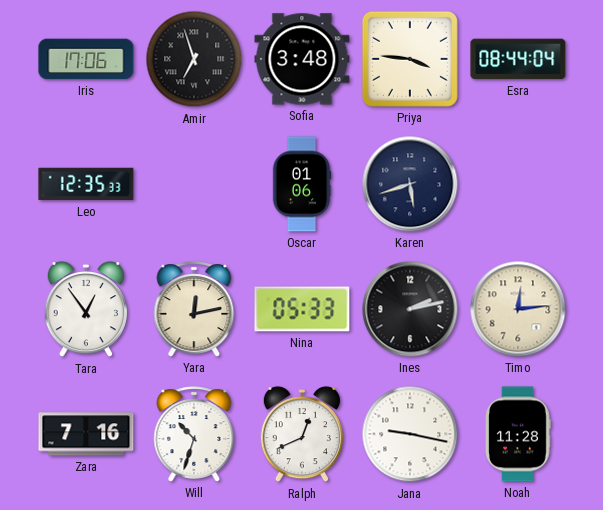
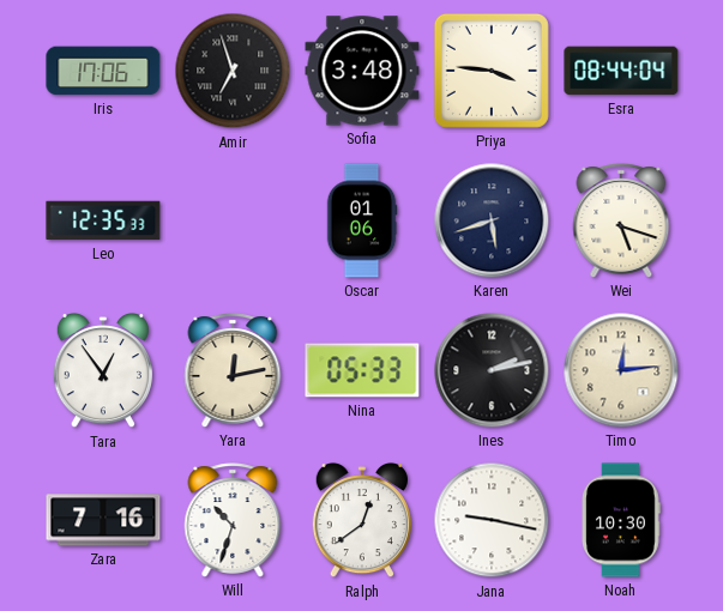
Wei: none -> 5:18 (621, 220)
Ralph: 12:41 -> 12:39 (362, 521)
Noah: 11:28 -> 10:30 (621, 520)
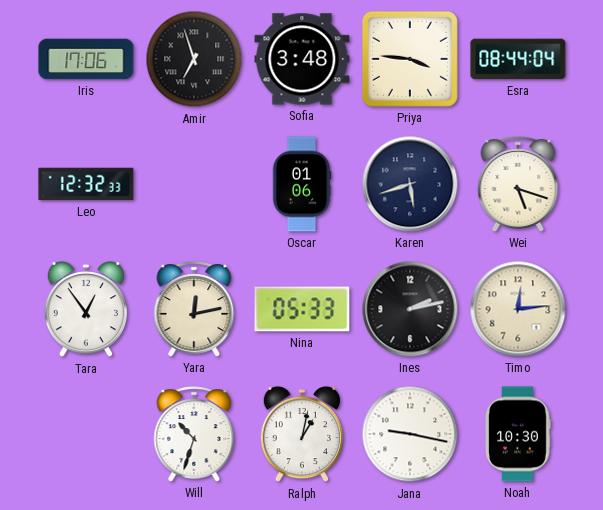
Leo: 12:35 -> 12:32 (86, 184)
Zara: 7:16 -> none (103, 520)
Ralph: 12:39 -> 1:02 (302, 435)
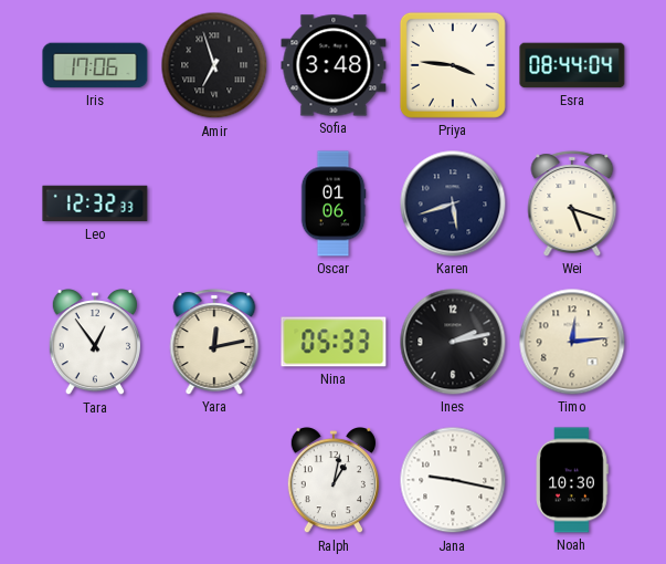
Will: 10:33 -> none (194, 434)
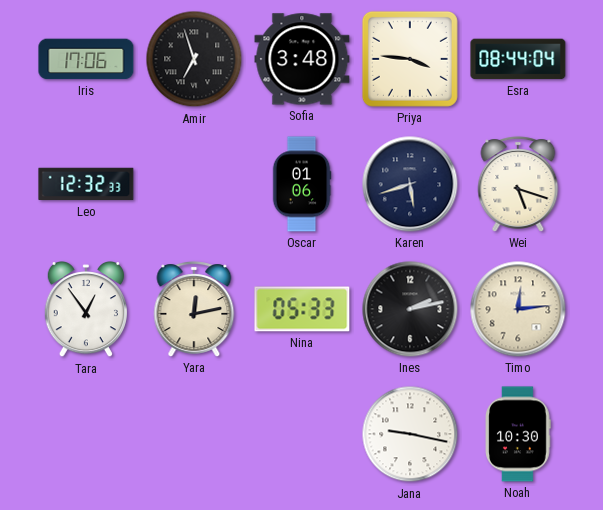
Ralph: 1:02 -> none (334, 481)
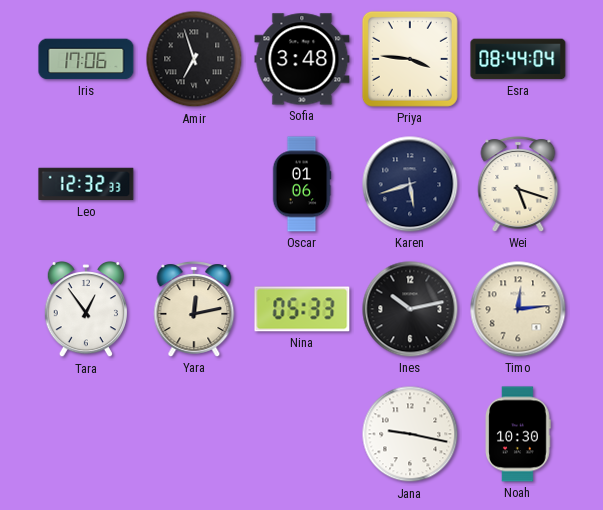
Ines: 2:13 -> 10:13 (410, 309)
